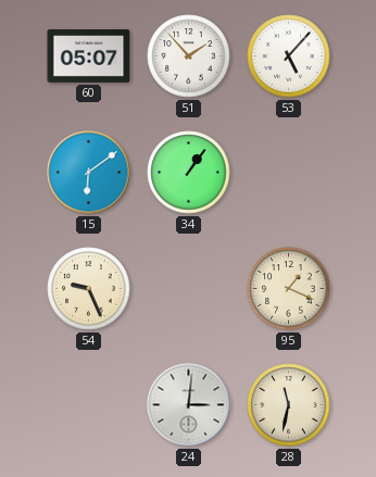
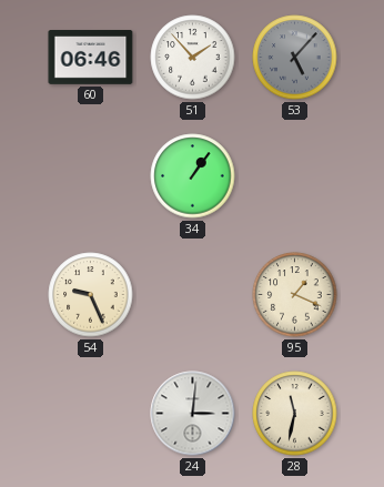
60: 05:07 -> 06:46 (91, 58)
53 dial: white -> grey (295, 58)
15: 6:09 -> none (89, 173)
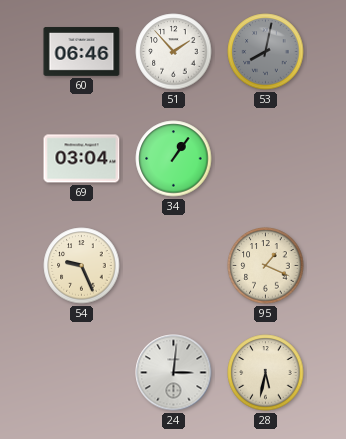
53: 5:07 -> 8:02 (266, 52)
69: none -> 03:04 (82, 159)
28: 11:32 -> 5:32 (266, 373)
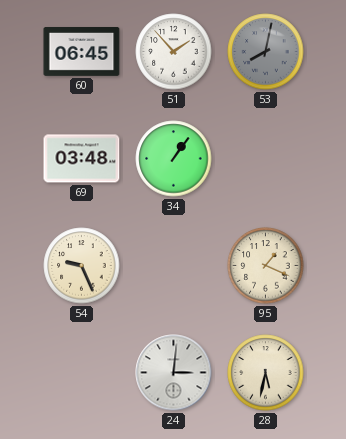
60: 06:46 -> 06:45 (82, 52)
69: 03:04 -> 03:48 (82, 159)
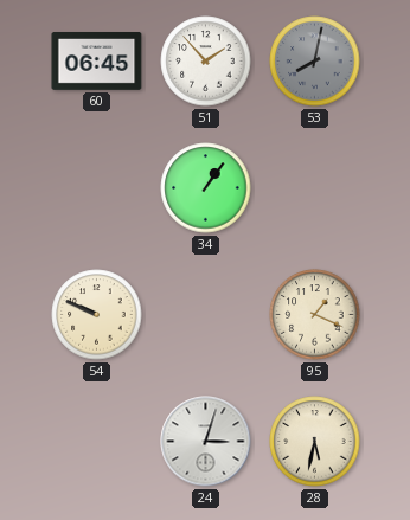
69: 03:48 -> none (82, 159)
54: 9:26 -> 9:49 (97, 315)
24: 3:01 -> 3:03 (206, 442)
